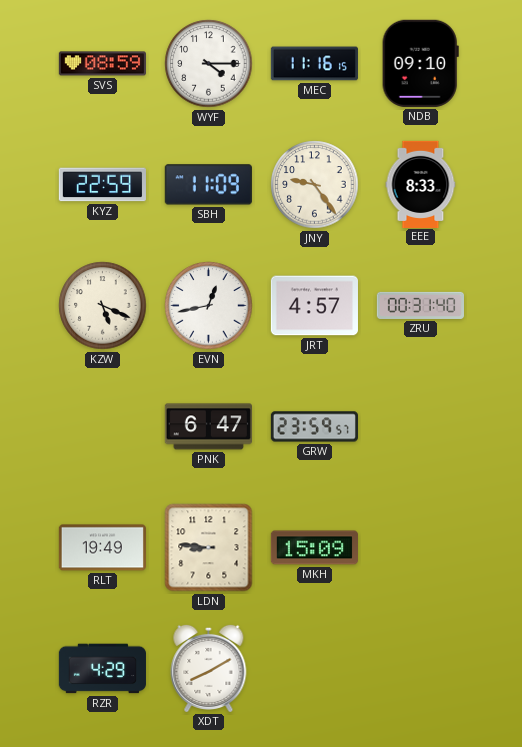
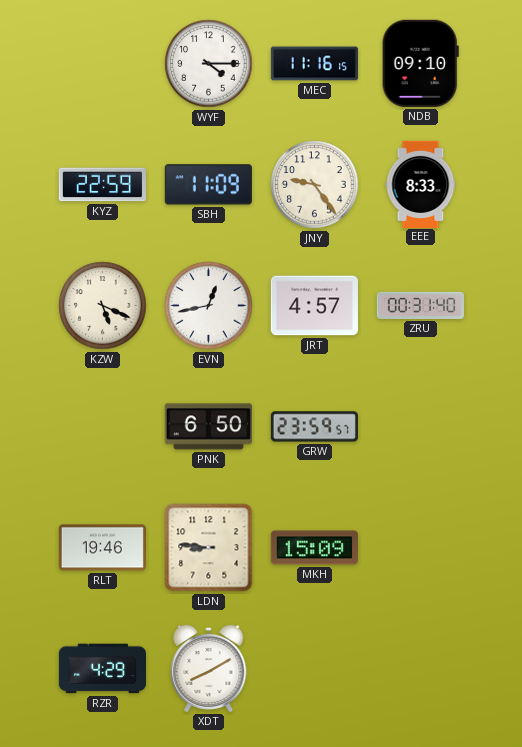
SVS: 08:59 -> none (102, 64)
PNK: 6:47 -> 6:50 (208, 427)
RLT: 19:49 -> 19:46 (102, 548)
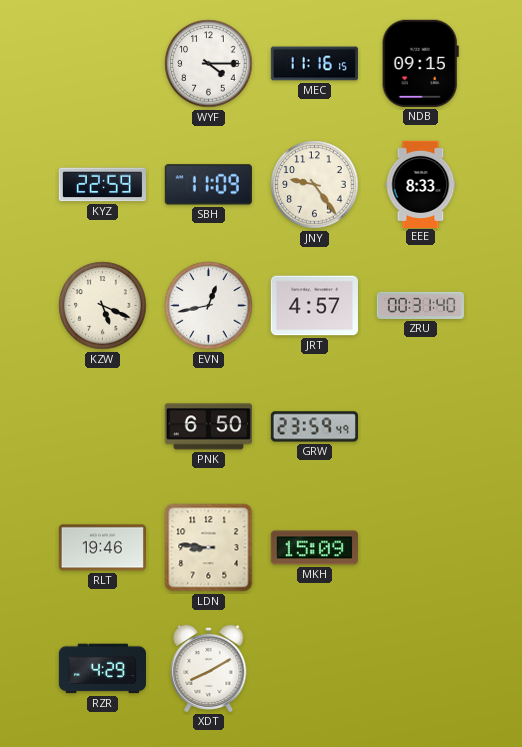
NDB: 09:10 -> 09:15 (420, 63)
GRW: 23:59:57 -> 23:59:49 (314, 427)
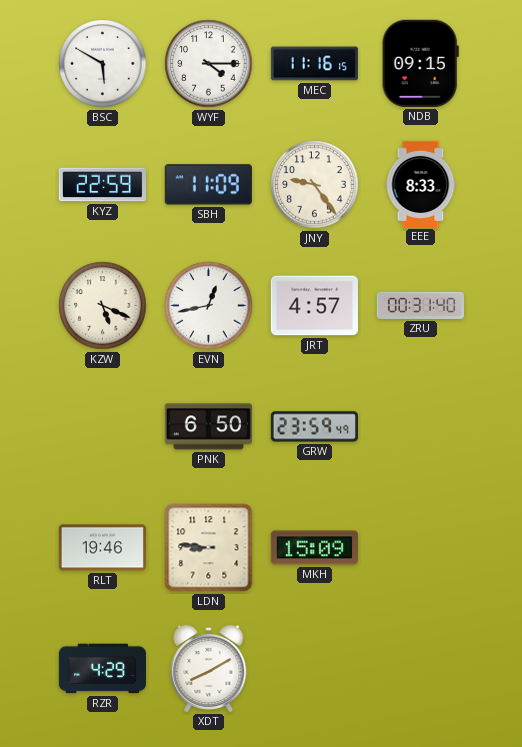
BSC: none -> 5:50 (103, 64)
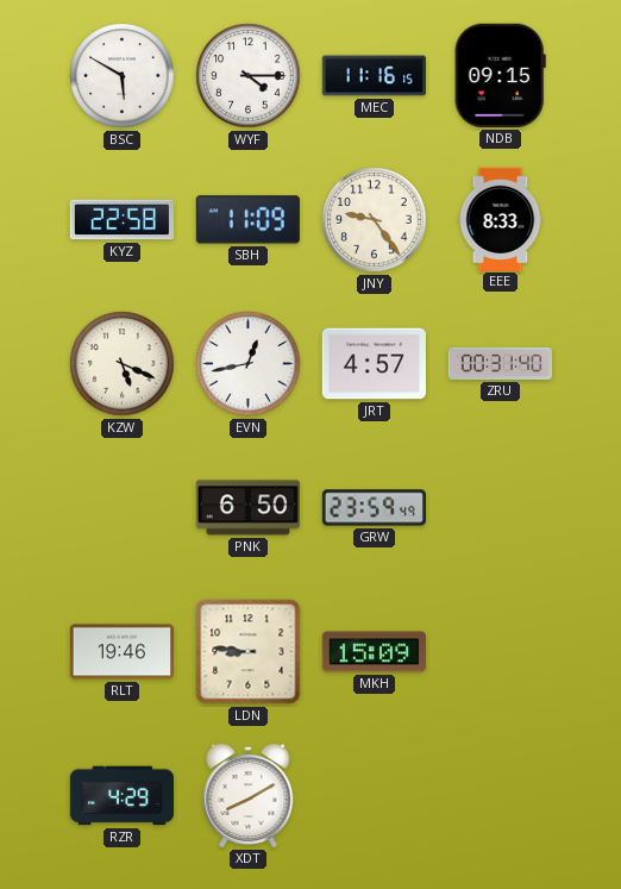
KYZ: 22:59 -> 22:58 (121, 220)
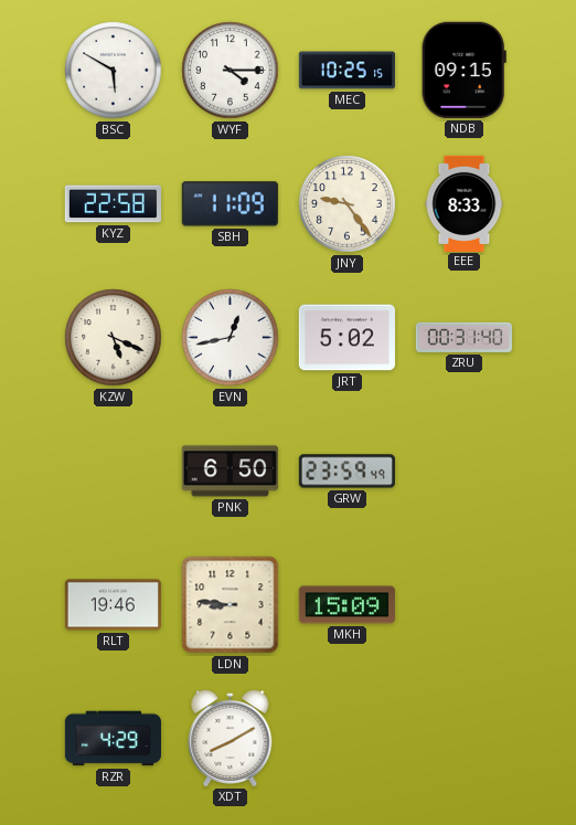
MEC: 11:16 -> 10:25 (346, 71)
JRT: 4:57 -> 5:02 (346, 338)
